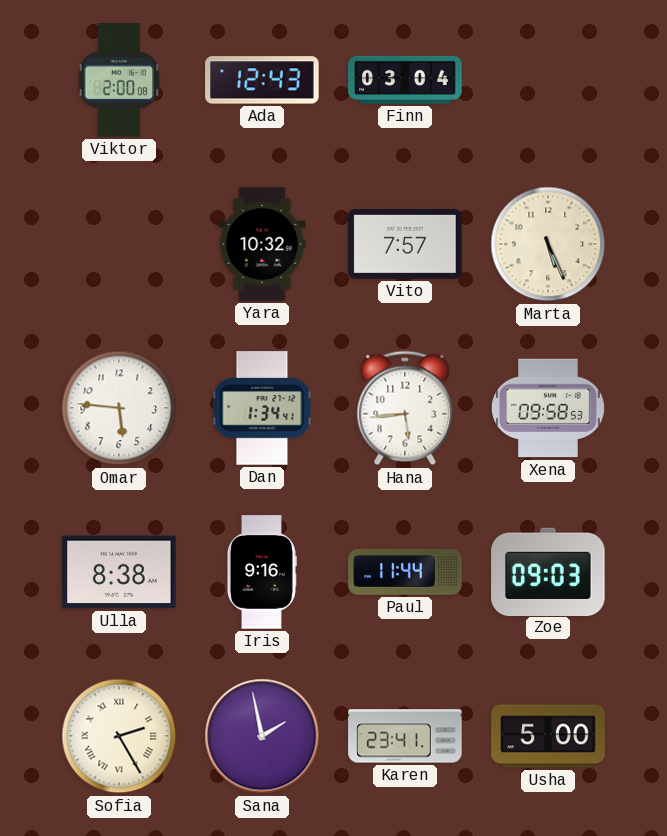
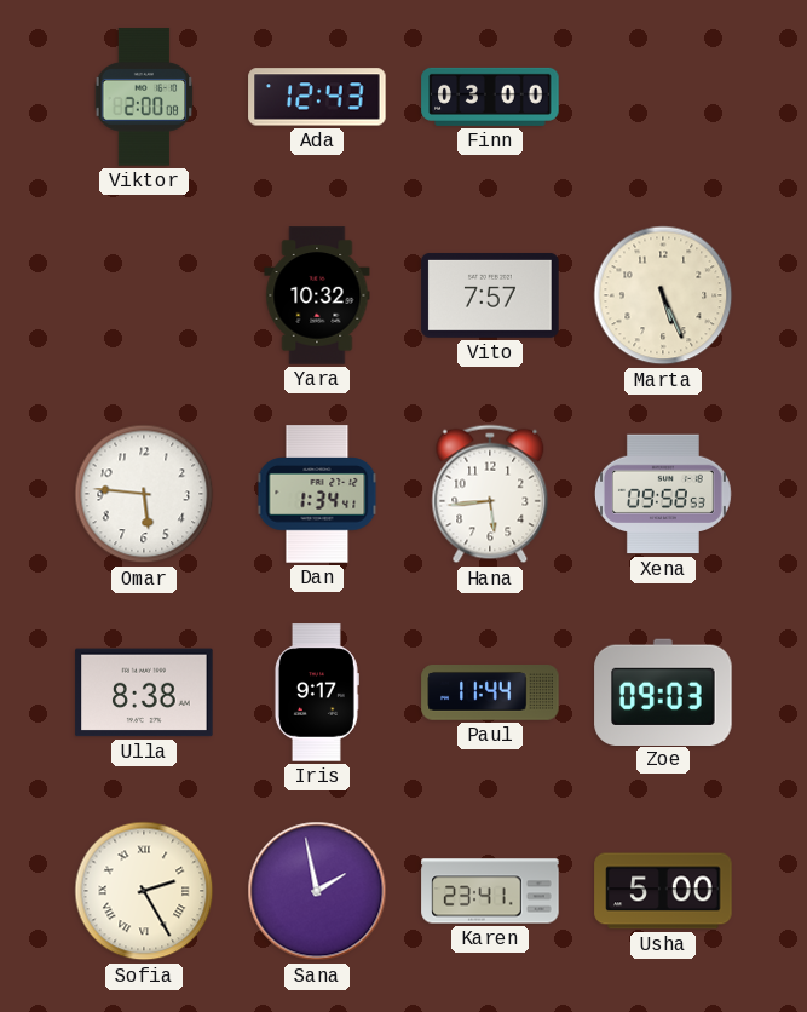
Finn: 03:04 -> 03:00 (490, 97)
Iris: 9:16 -> 9:17 (316, 692)
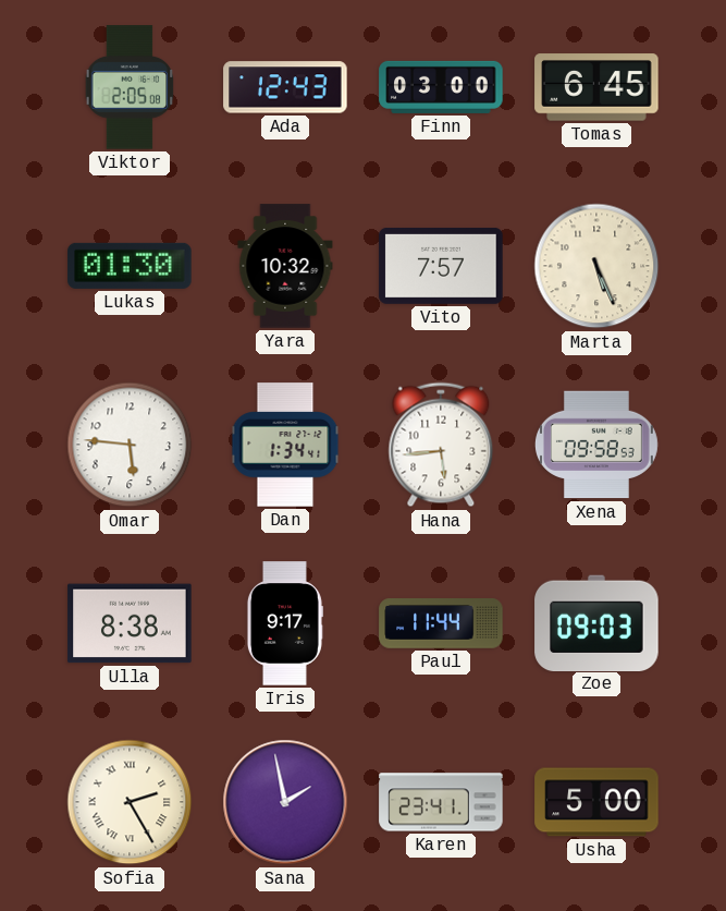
Viktor: 2:00 -> 2:05 (130, 87)
Tomas: none -> 6:45 (596, 87)
Lukas: none -> 01:30 (130, 266)
